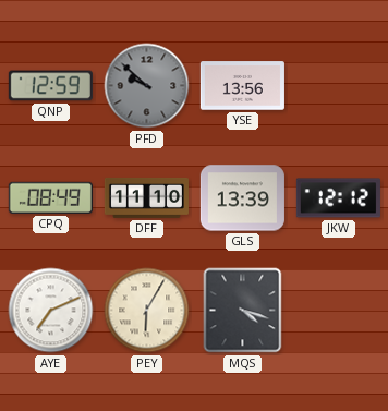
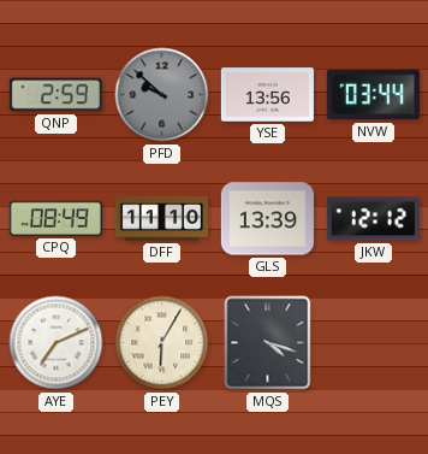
QNP: 12:59 -> 2:59 (55, 95)
NVW: none -> 03:44 (373, 95)
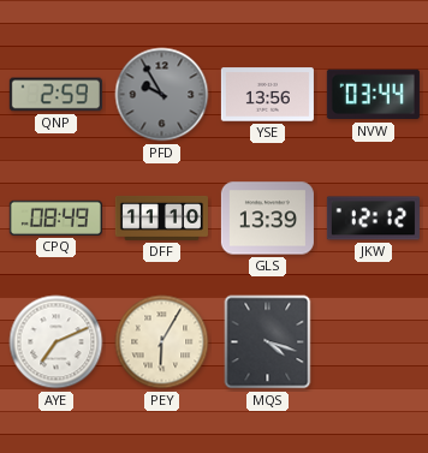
PFD: 9:52 -> 9:55 (162, 95)
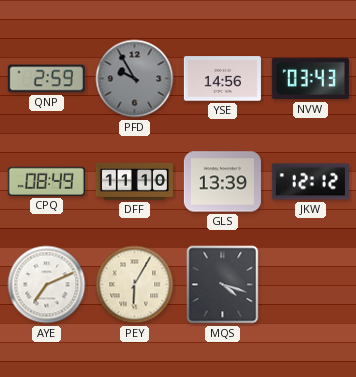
YSE: 13:56 -> 14:56 (222, 79)
NVW: 03:44 -> 03:43 (310, 79)
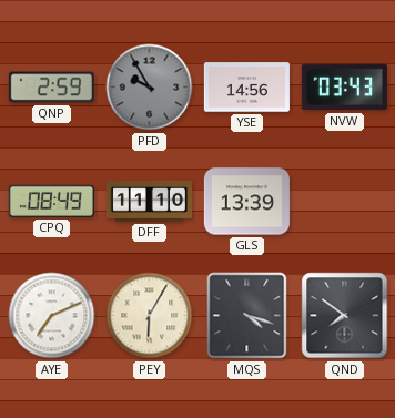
JKW: 12:12 -> none (310, 182)
QND: none -> 7:51 (345, 316)
